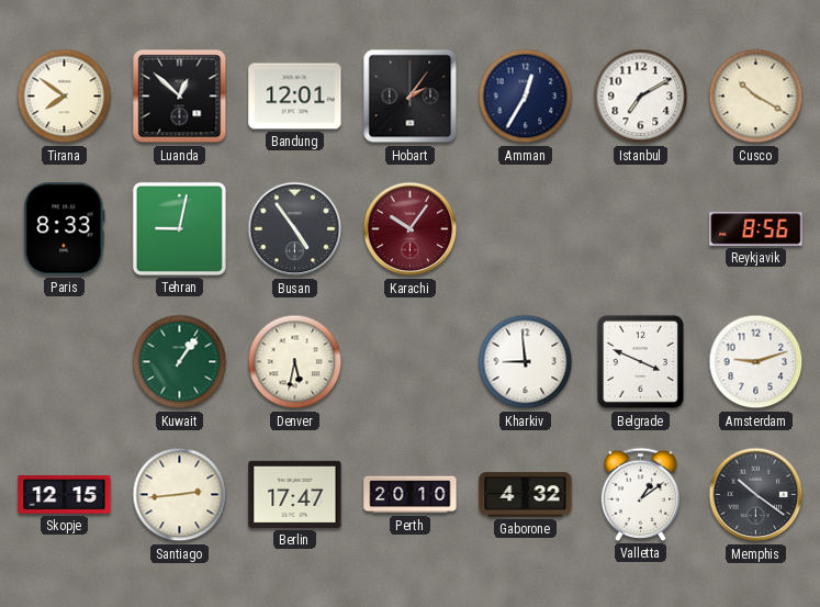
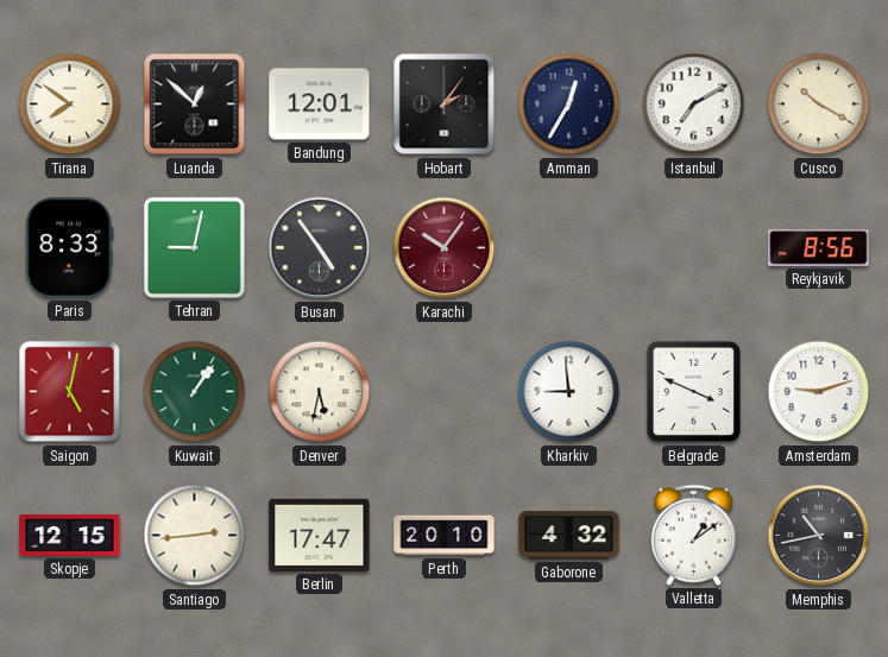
Saigon: none -> 5:02 (70, 392)
Memphis: 10:21 -> 10:43 (819, 536)
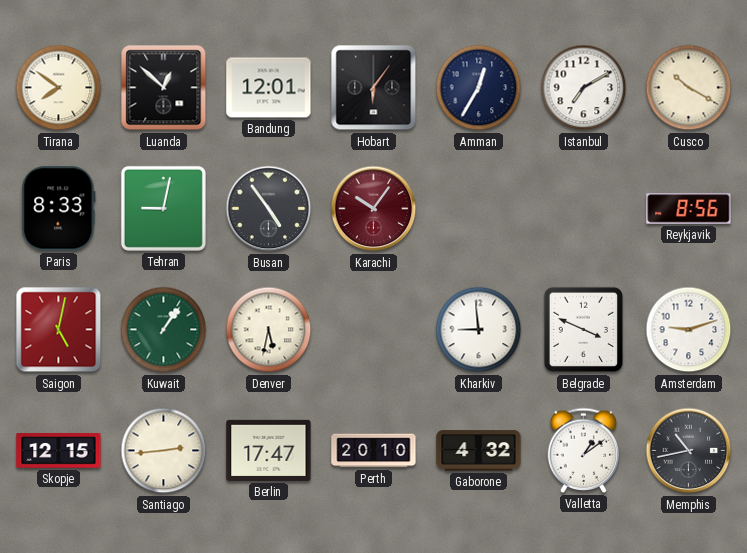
Hobart: 2:06 -> 6:06 (374, 88)
